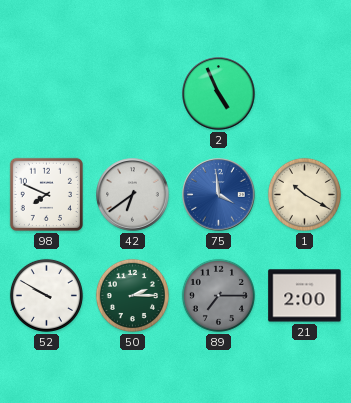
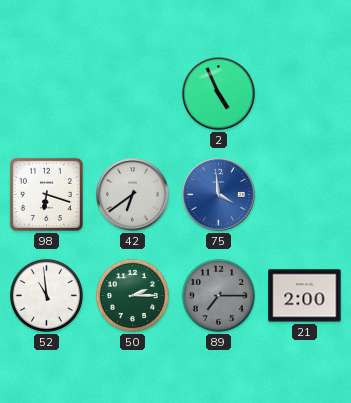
98: 7:49 -> 6:18 (46, 194)
1: 10:20 -> none (304, 194)
52: 9:50 -> 10:59 (46, 295)
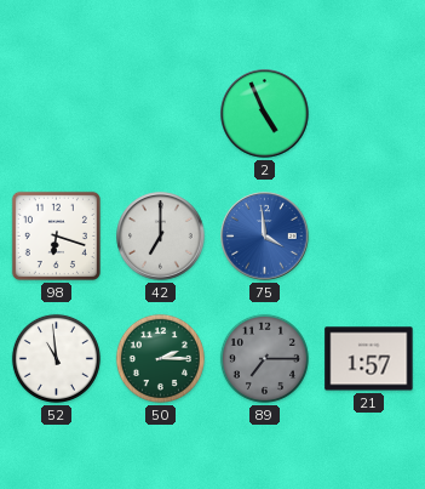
42: 6:39 -> 7:00 (161, 237)
21: 2:00 -> 1:57 (369, 359)
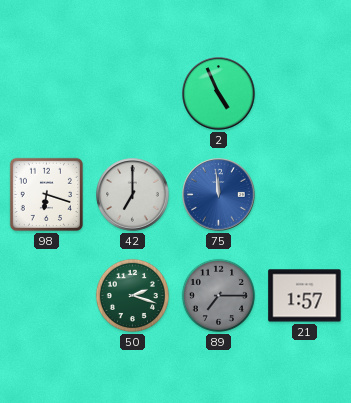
75: 3:59 -> 11:59 (219, 195)
52: 10:59 -> none (56, 358)
50: 2:15 -> 2:18 (132, 295)
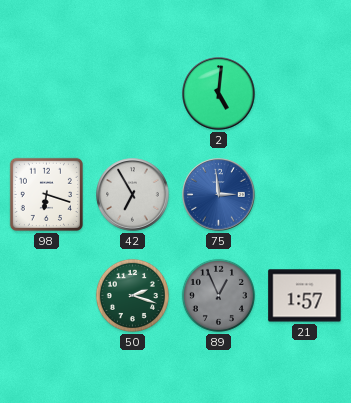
2: 4:56 -> 5:01 (219, 94)
42: 7:00 -> 6:55 (133, 195)
75: 11:59 -> 2:59 (219, 195)
89: 7:15 -> 12:56 (218, 295)
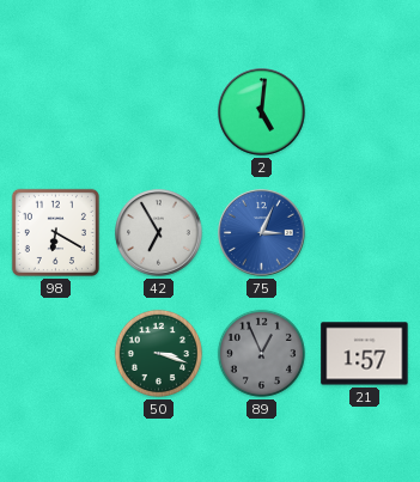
98: 6:18 -> 6:20 (55, 232)
75: 2:59 -> 3:04 (262, 233)
50: 2:18 -> 3:18 (158, 353)
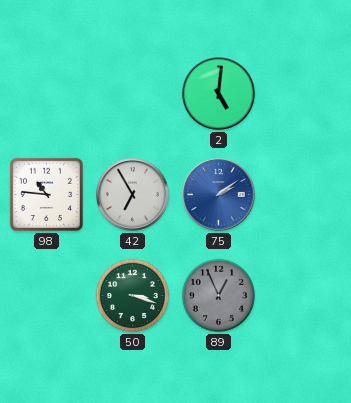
98: 6:20 -> 10:46 (46, 194)
75: 3:04 -> 2:09 (219, 195)
21: 1:57 -> none (365, 354)
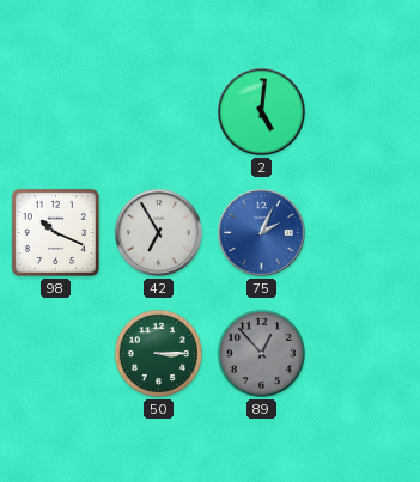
98: 10:46 -> 10:19 (55, 232)
75: 2:09 -> 2:04 (262, 233)
50: 3:18 -> 3:15 (158, 353)
89: 12:56 -> 12:53 (261, 353)
